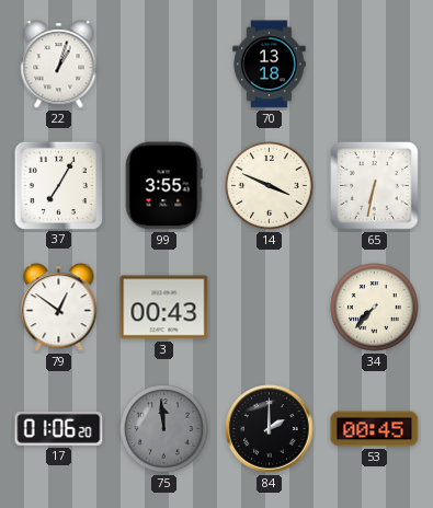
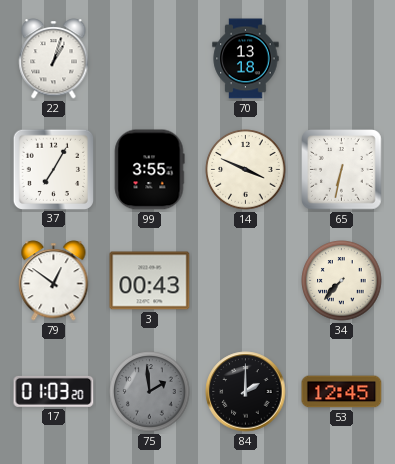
17: 01:06 -> 01:03 (54, 391)
75: 11:59 -> 1:59 (150, 392)
53: 00:45 -> 12:45 (342, 392)
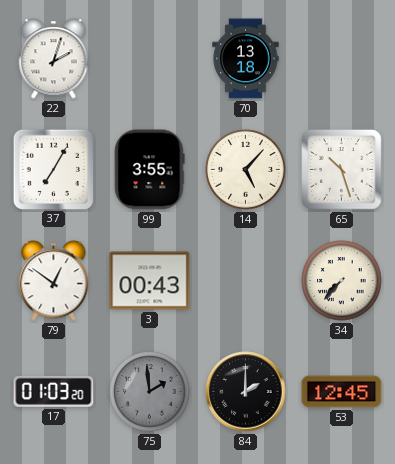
22: 1:03 -> 2:03 (54, 59)
14: 3:49 -> 5:07 (246, 170)
65: 6:32 -> 10:27 (342, 170)
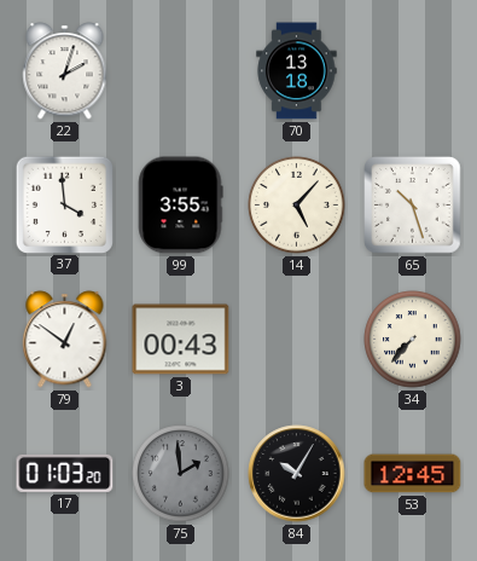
37: 7:05 -> 3:59 (64, 204)
84: 2:00 -> 10:05 (297, 474)
